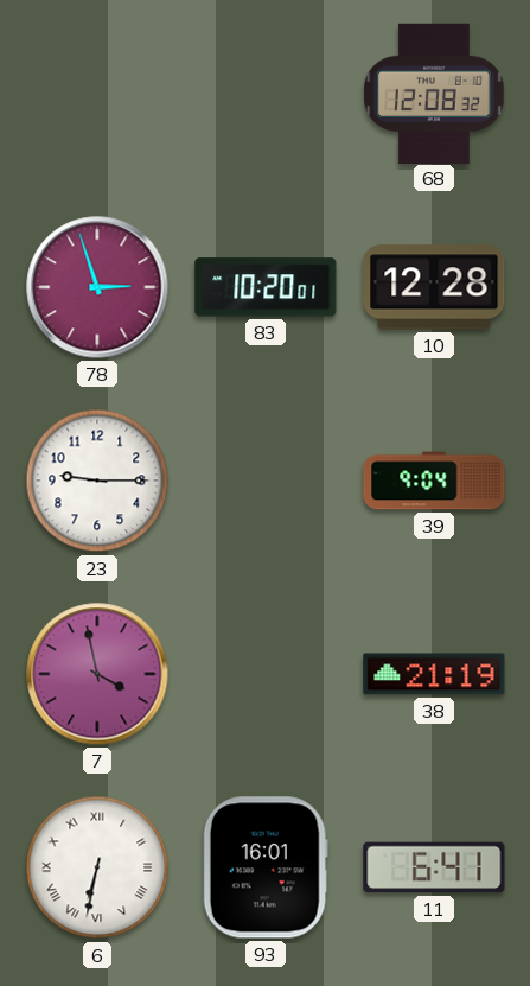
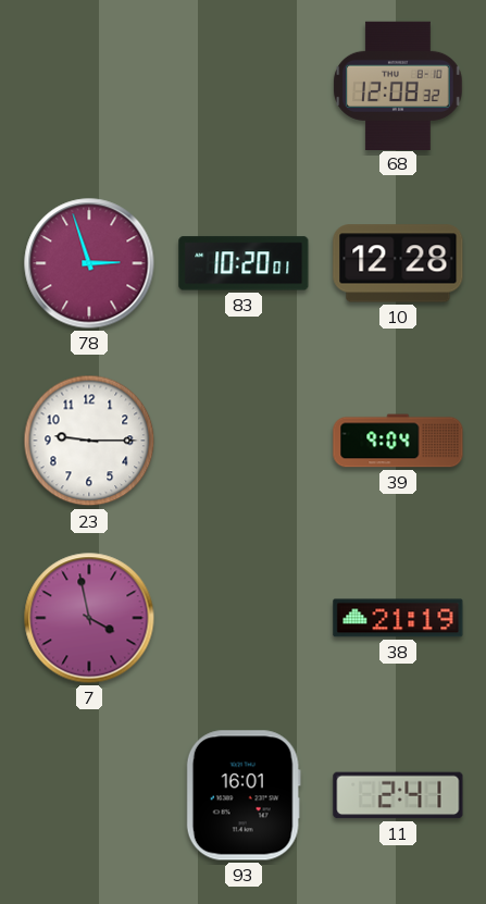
6: 6:32 -> none (97, 867)
11: 6:41 -> 2:41 (398, 795)
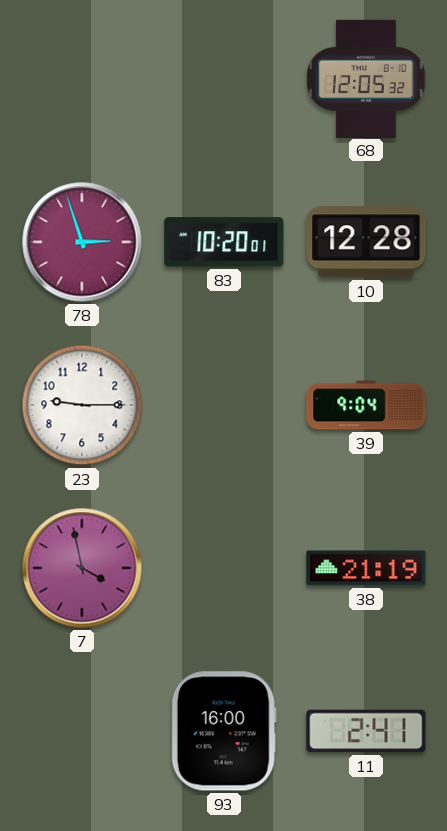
68: 12:08 -> 12:05 (366, 78)
93: 16:01 -> 16:00 (224, 731)
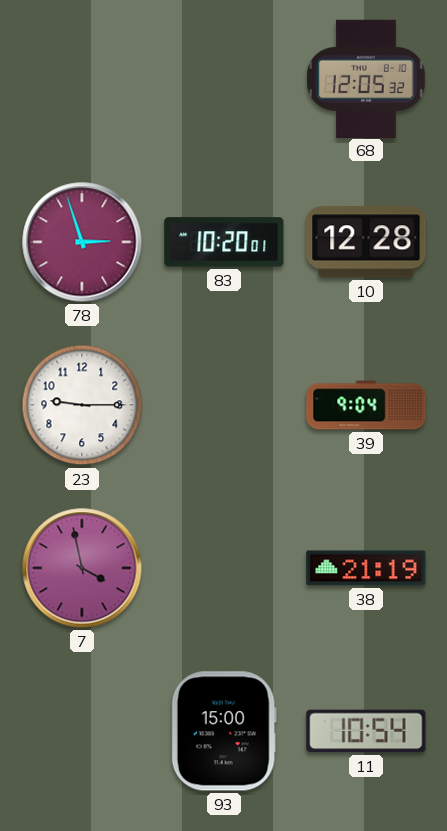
93: 16:00 -> 15:00 (224, 731)
11: 2:41 -> 10:54 (366, 731)
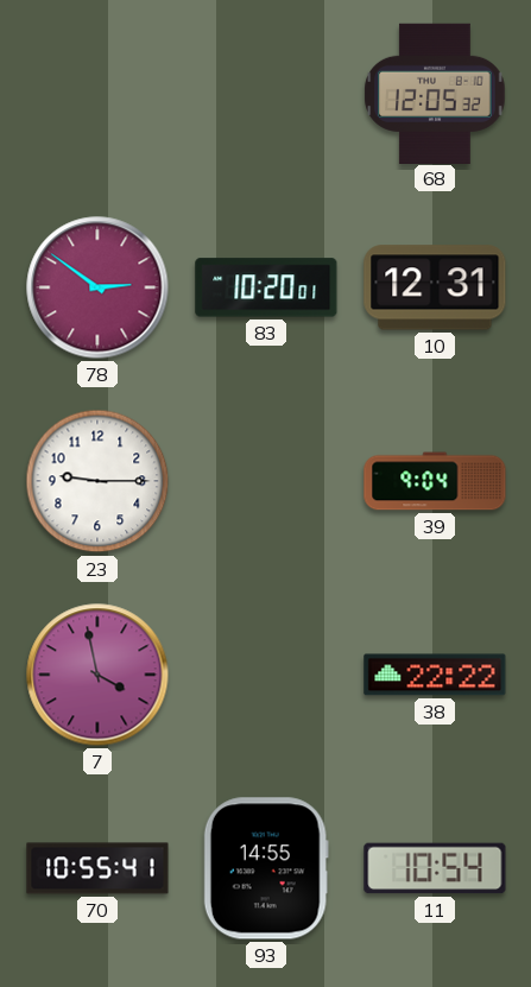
78: 2:57 -> 2:51 (97, 287)
10: 12:28 -> 12:31 (435, 287)
38: 21:19 -> 22:22 (435, 675)
70: none -> 10:55 (97, 868)
93: 15:00 -> 14:55 (266, 868)
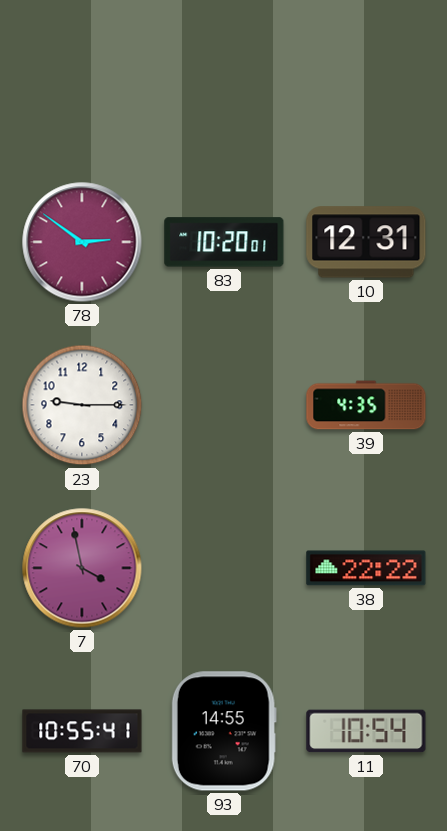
68: 12:05 -> none (435, 93)
39: 9:04 -> 4:35 (366, 405)
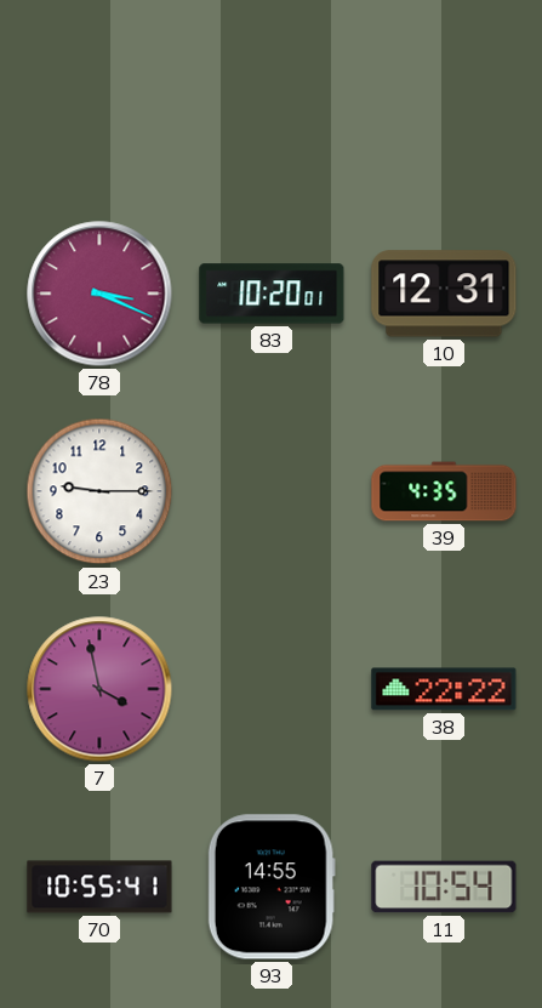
78: 2:51 -> 3:19 (99, 294)
